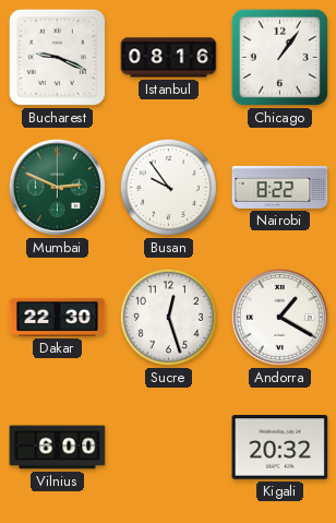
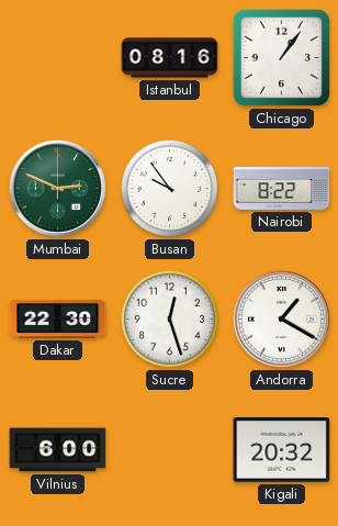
Bucharest: 9:19 -> none (57, 57)
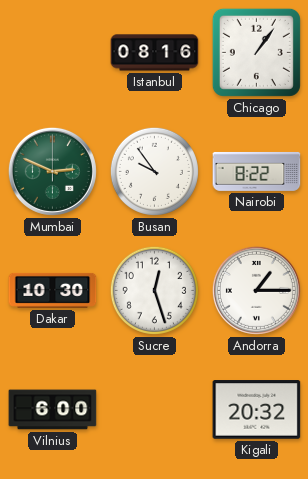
Dakar: 22:30 -> 10:30 (53, 290)
Andorra: 1:20 -> 1:15 (256, 290)
